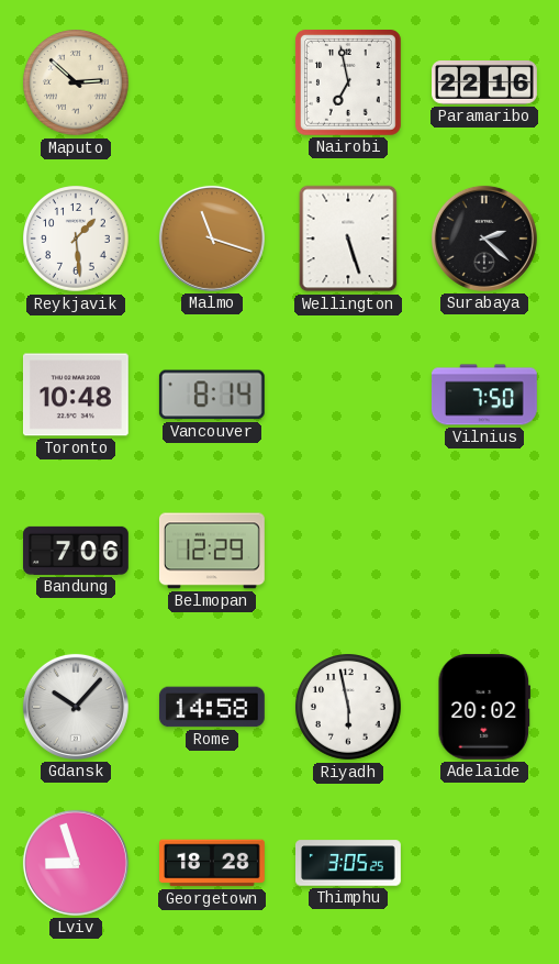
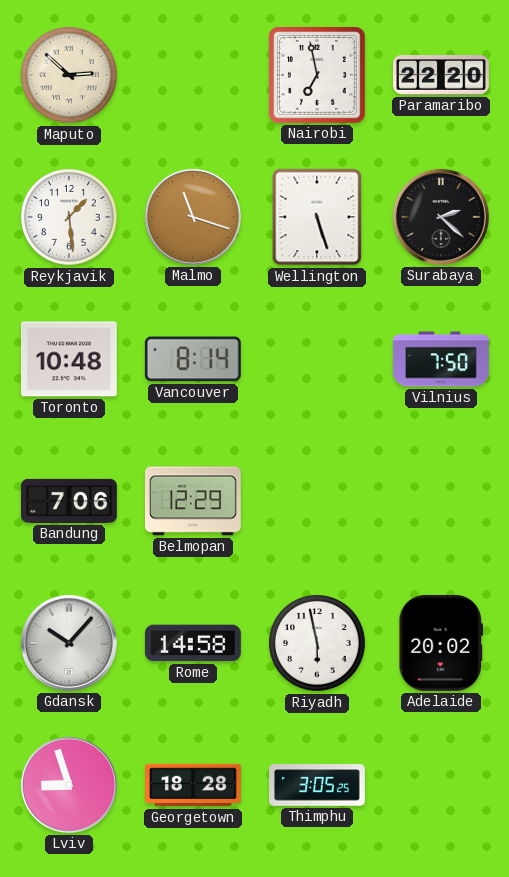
Paramaribo: 22:16 -> 22:20 (442, 76)
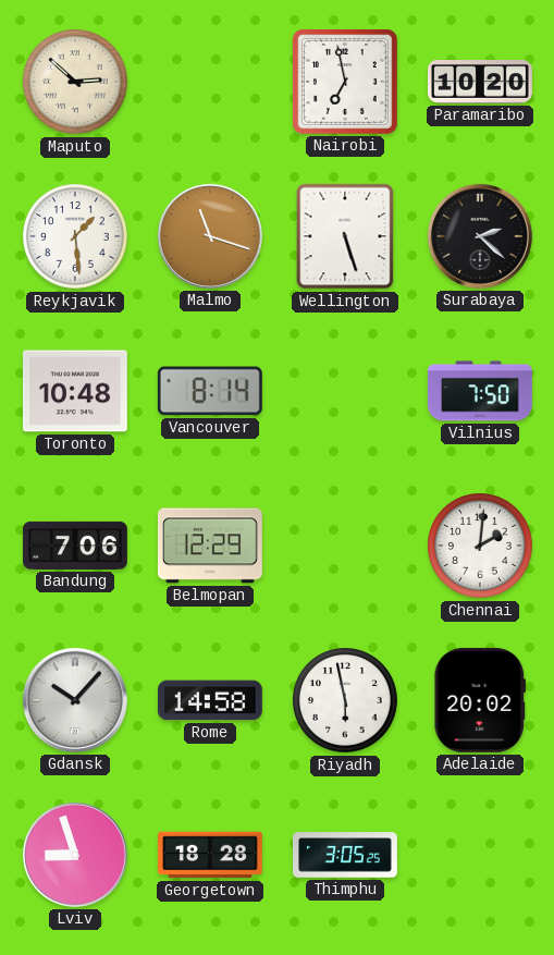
Paramaribo: 22:20 -> 10:20 (481, 83)
Chennai: none -> 2:01 (481, 547)
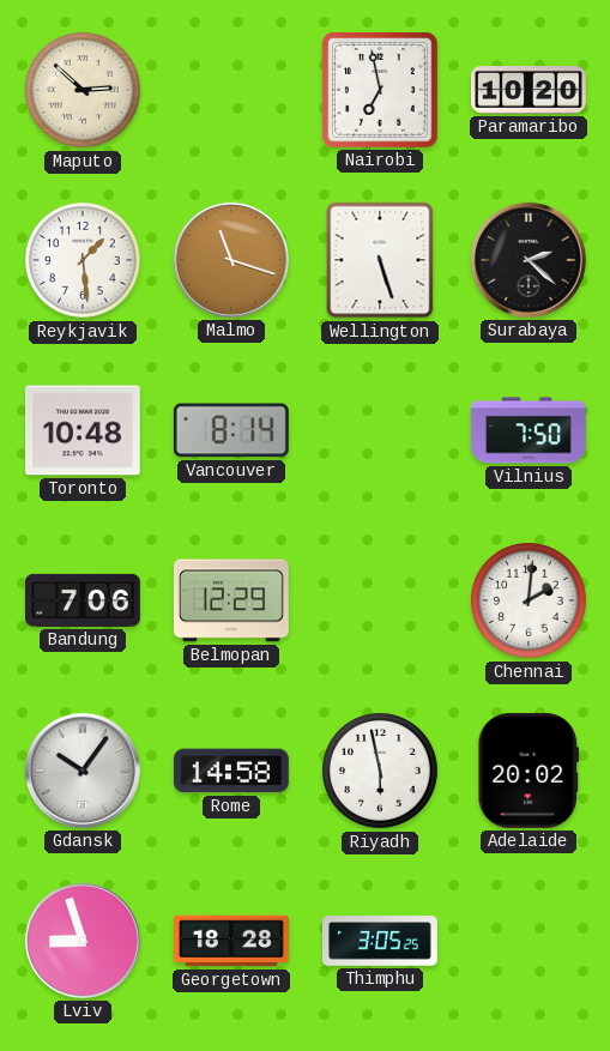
Gdansk: 10:07 -> 10:06 (83, 771)
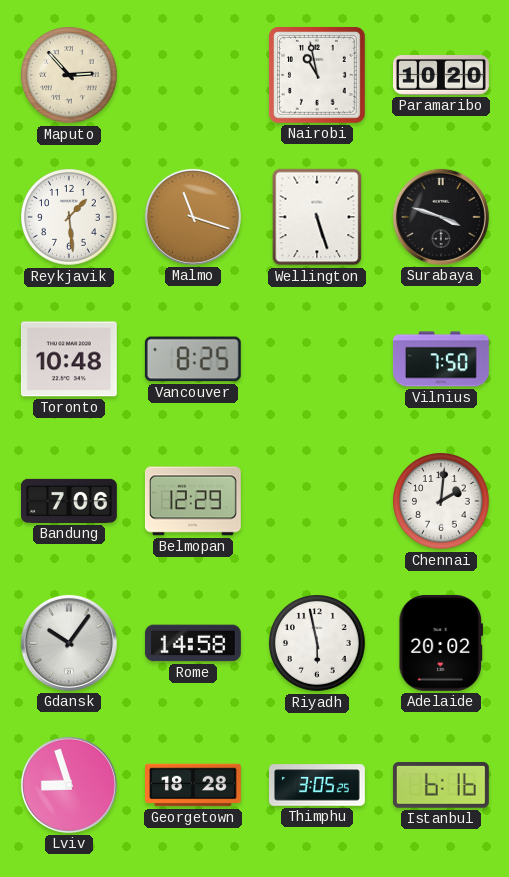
Maputo: 2:52 -> 2:53 (70, 76)
Nairobi: 6:58 -> 10:58 (317, 75)
Surabaya: 2:22 -> 3:48 (441, 217)
Vancouver: 8:14 -> 8:25 (193, 359)
Istanbul: none -> 6:16 (441, 785)
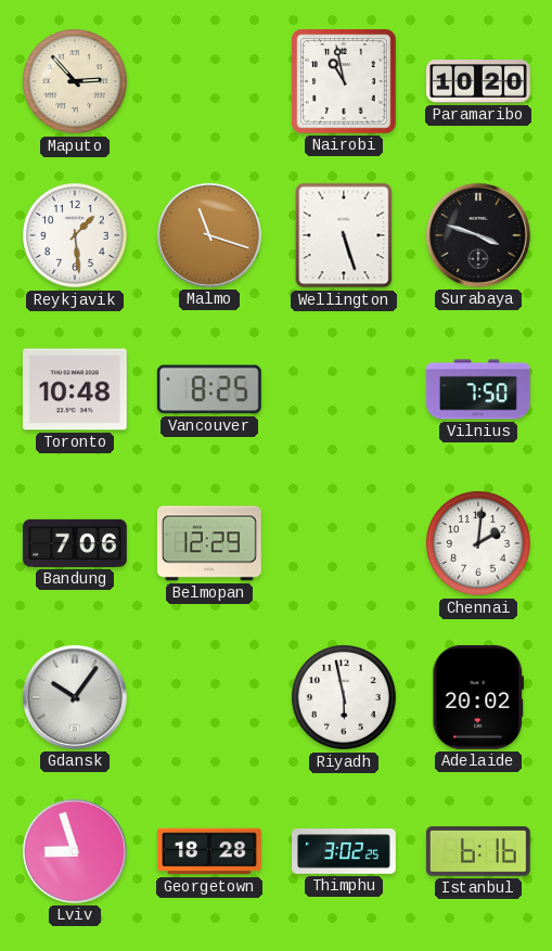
Rome: 14:58 -> none (193, 643)
Thimphu: 3:05 -> 3:02 (345, 851)
